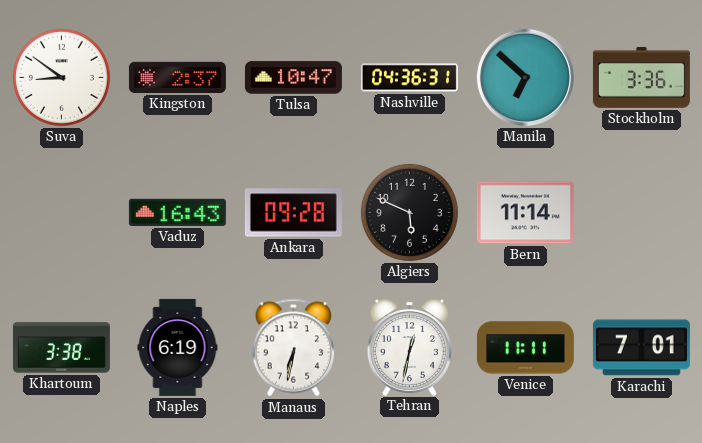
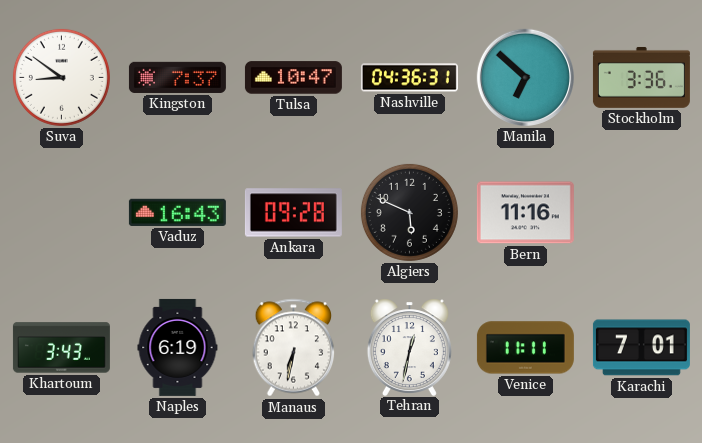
Kingston: 2:37 -> 7:37 (177, 77)
Bern: 11:14 -> 11:16 (525, 213)
Khartoum: 3:38 -> 3:43 (61, 348)
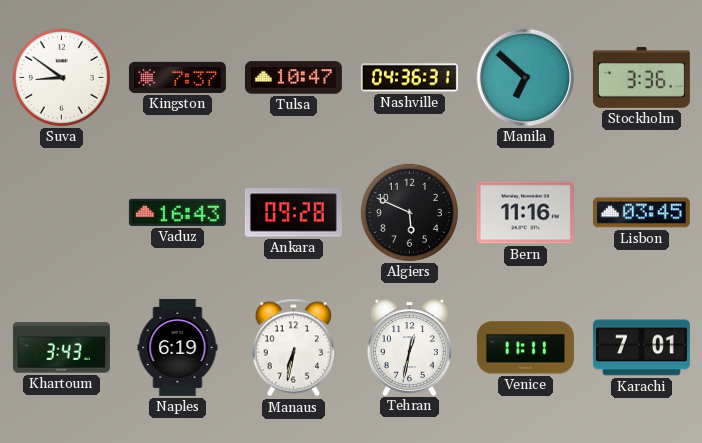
Lisbon: none -> 03:45 (641, 213)
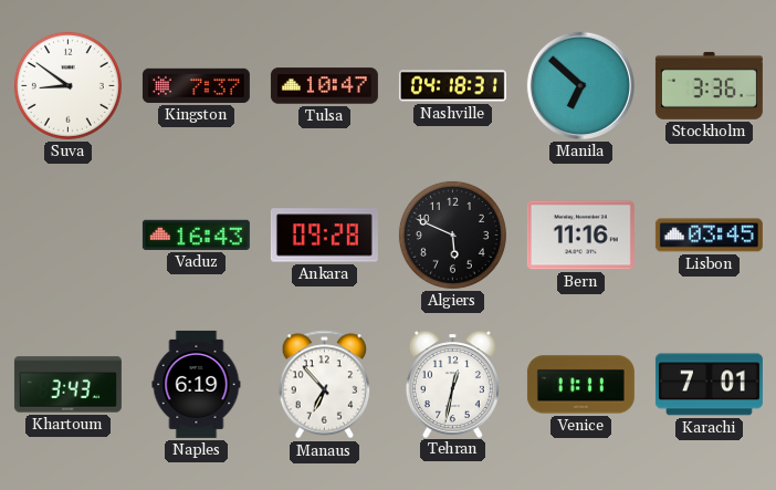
Nashville: 04:36 -> 04:18 (452, 86)
Manaus: 6:32 -> 6:53 (325, 385)
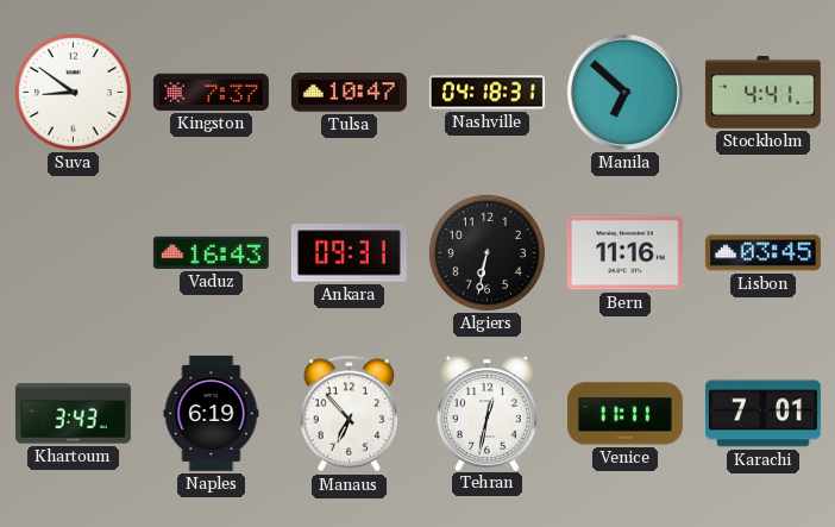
Stockholm: 3:36 -> 4:41 (762, 92)
Ankara: 09:28 -> 09:31 (349, 253)
Algiers: 5:49 -> 6:32 (486, 252)
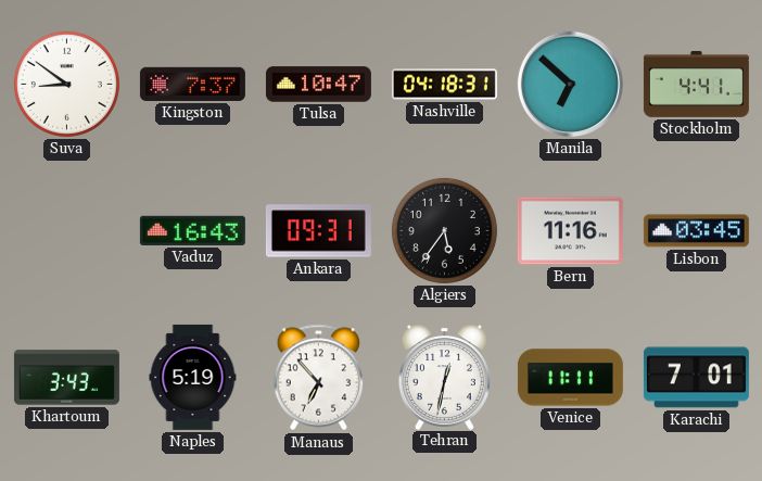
Algiers: 6:32 -> 5:36 (444, 230)
Naples: 6:19 -> 5:19 (193, 377)
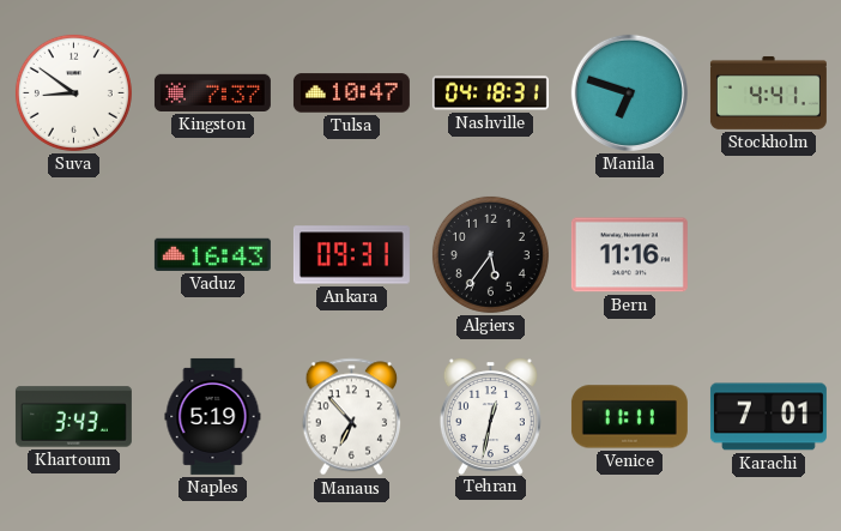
Manila: 6:52 -> 6:48 (629, 92)
Lisbon: 03:45 -> none (696, 231)
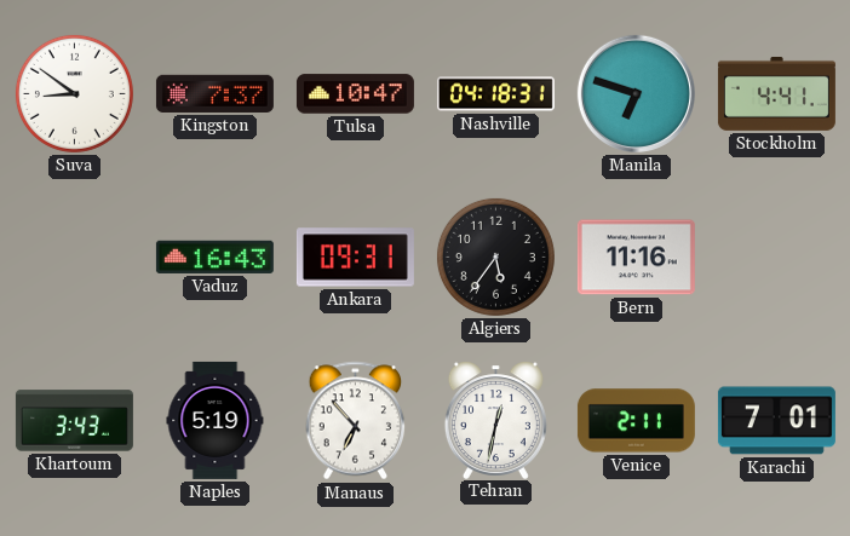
Venice: 11:11 -> 2:11 (636, 421)
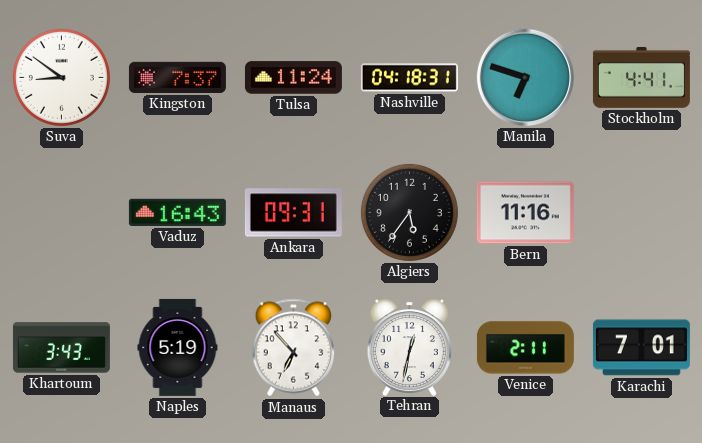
Tulsa: 10:47 -> 11:24 (293, 78)
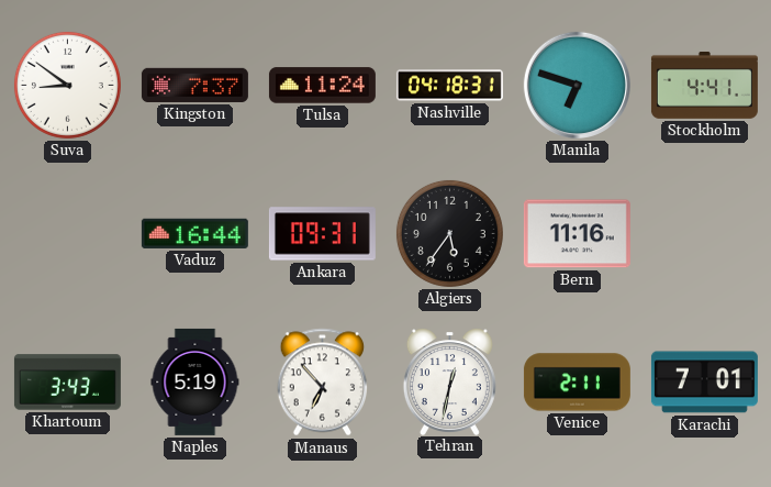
Vaduz: 16:43 -> 16:44 (194, 233)
